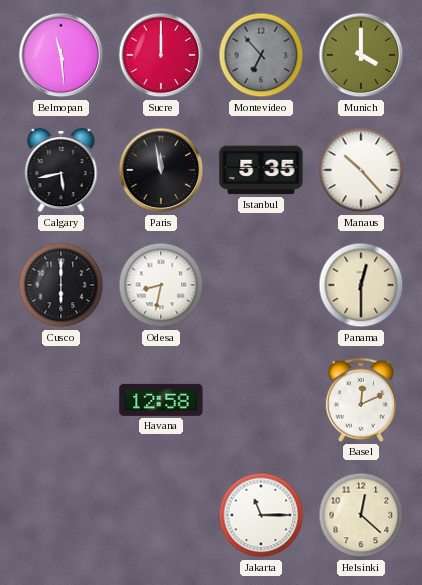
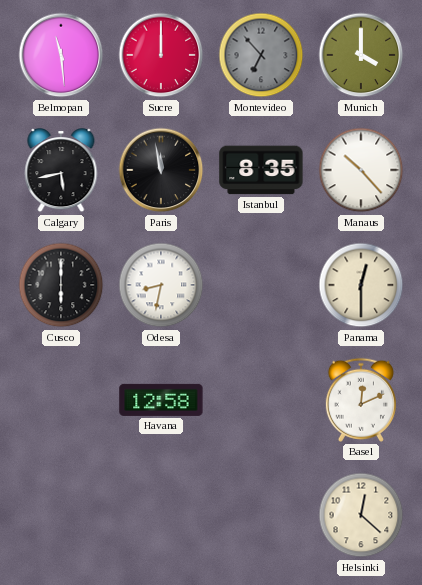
Istanbul: 5:35 -> 8:35 (261, 170)
Jakarta: 11:15 -> none (261, 515)
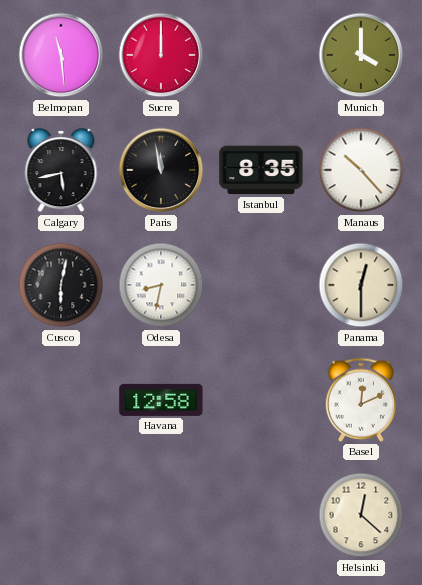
Montevideo: 6:53 -> none (261, 55)
Cusco: 6:00 -> 6:02 (61, 285)
